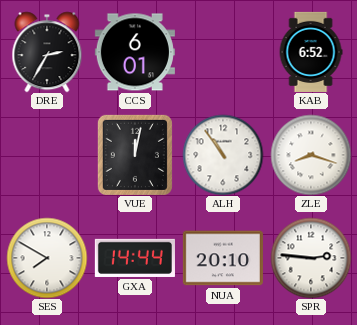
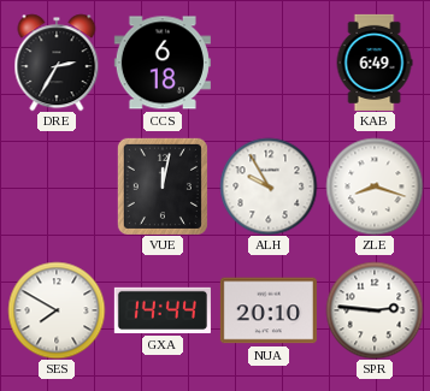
CCS: 6:01 -> 6:18 (163, 63)
KAB: 6:52 -> 6:49 (375, 63)
ALH: 10:54 -> 9:55 (269, 186)
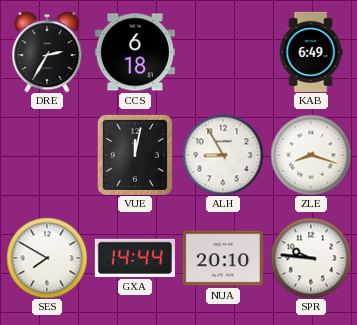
ALH: 9:55 -> 8:55 (223, 155)
SPR: 2:46 -> 9:46 (311, 258)
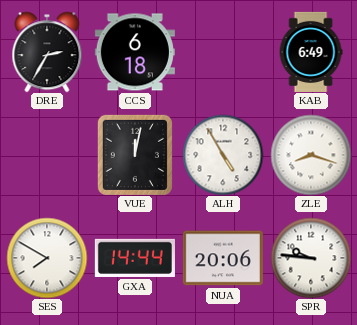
ALH: 8:55 -> 4:55 (223, 155)
NUA: 20:10 -> 20:06 (223, 258)
